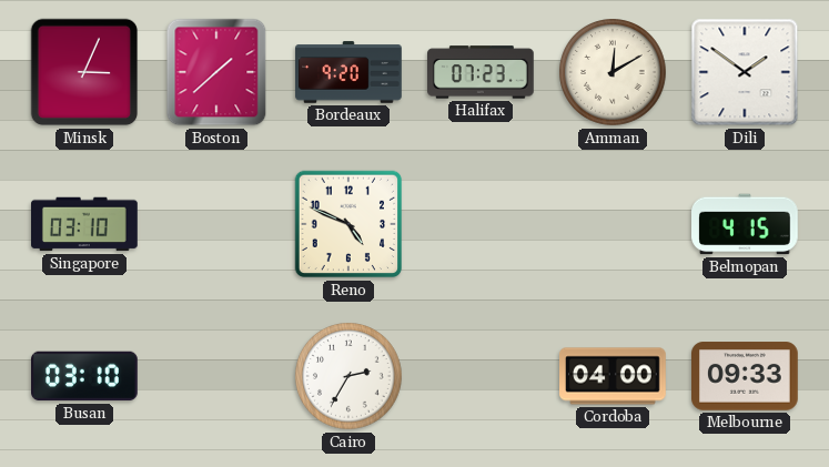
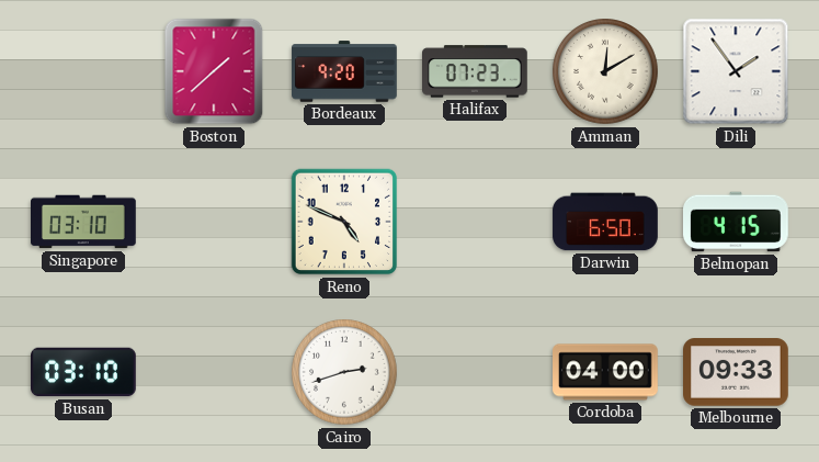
Minsk: 3:04 -> none (84, 72)
Dili: 1:51 -> 1:54 (736, 71)
Darwin: none -> 6:50 (605, 222)
Cairo: 2:35 -> 2:42 (344, 372)
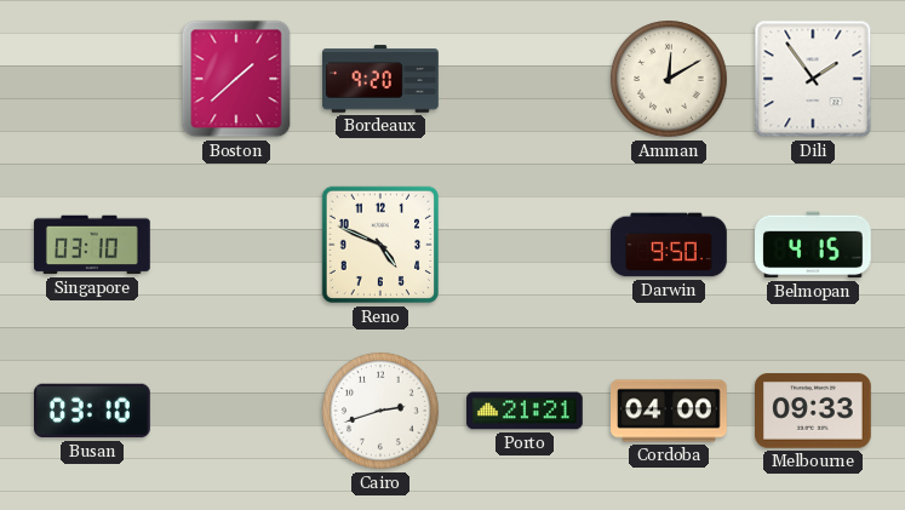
Halifax: 07:23 -> none (476, 71)
Darwin: 6:50 -> 9:50 (669, 245)
Porto: none -> 21:21 (526, 411)
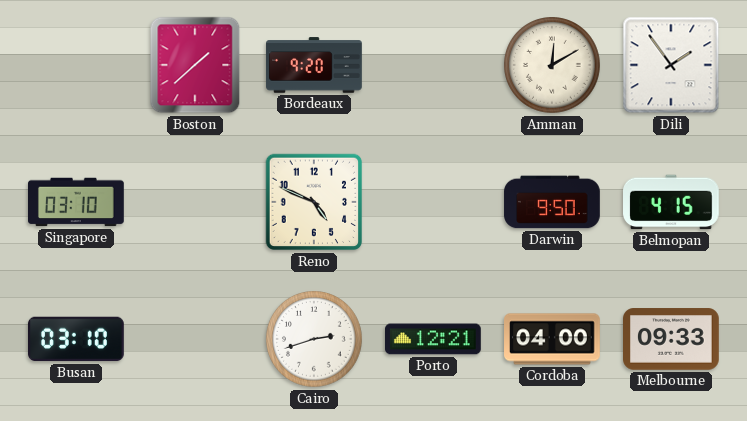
Porto: 21:21 -> 12:21 (434, 339)
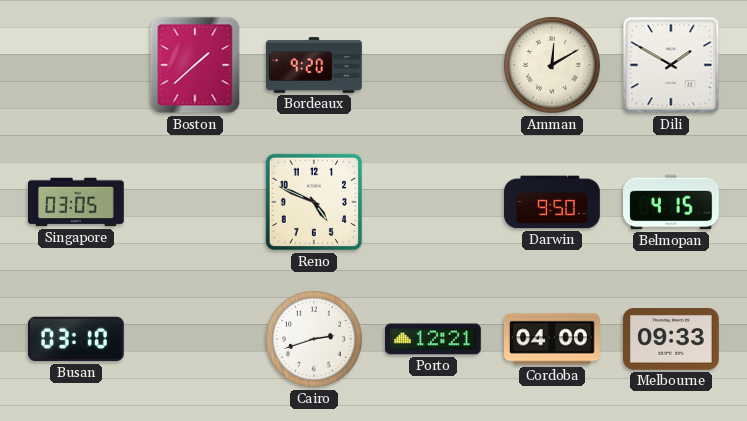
Dili: 1:54 -> 1:50 (671, 65)
Singapore: 03:10 -> 03:05 (77, 202)
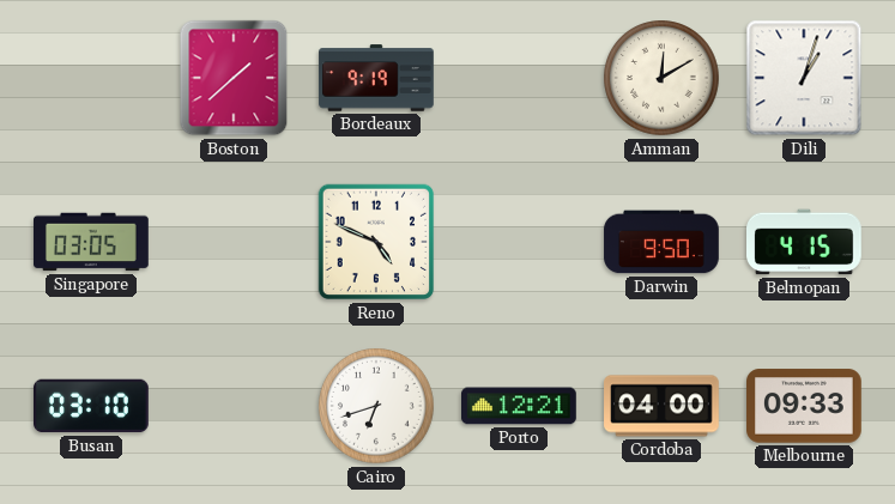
Bordeaux: 9:20 -> 9:19 (376, 78)
Dili: 1:50 -> 1:03 (804, 78)
Cairo: 2:42 -> 6:42 (376, 406)
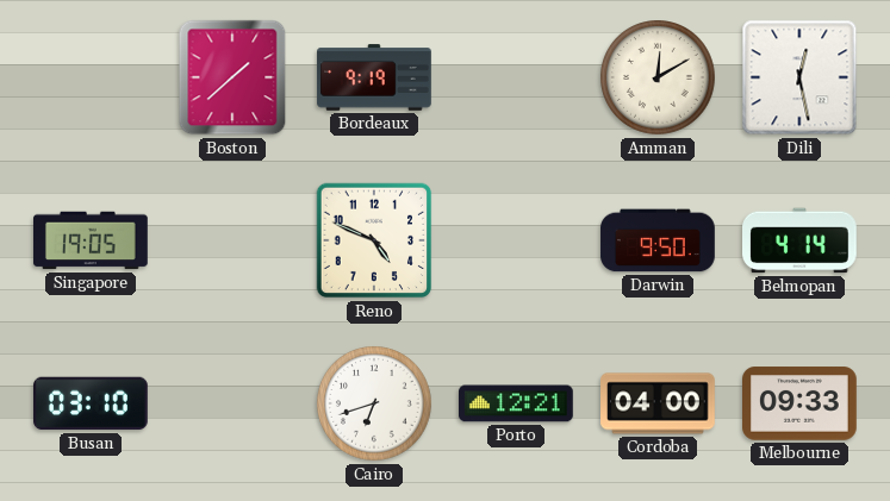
Dili: 1:03 -> 12:28 (799, 77)
Singapore: 03:05 -> 19:05 (92, 240)
Belmopan: 4:15 -> 4:14 (801, 240)
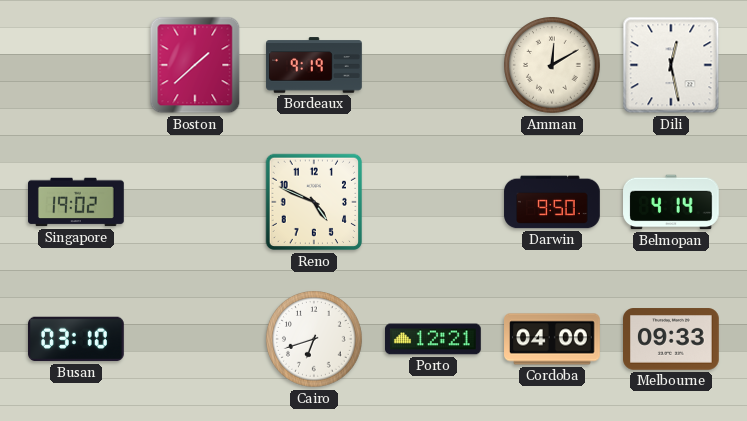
Singapore: 19:05 -> 19:02 (77, 202)
